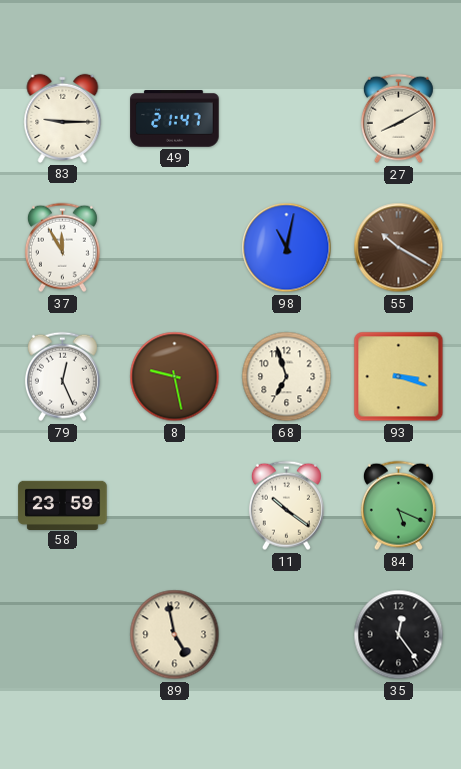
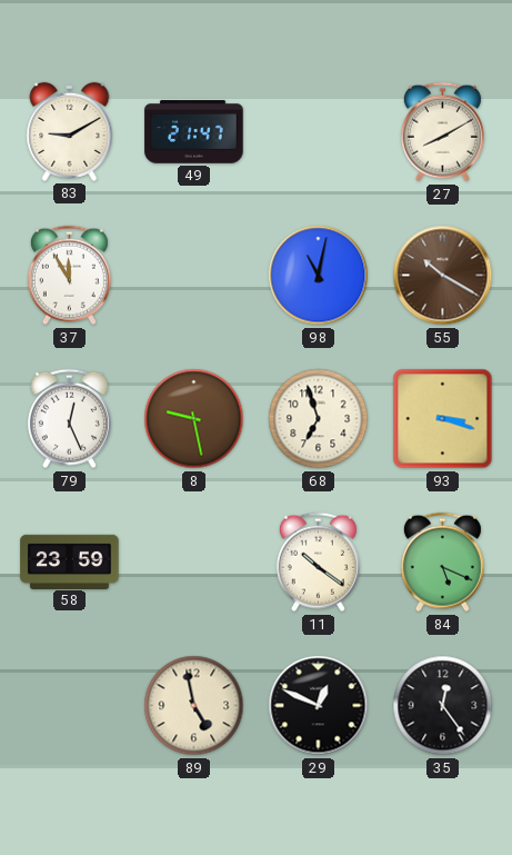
83: 9:15 -> 9:10 (70, 131)
29: none -> 12:49 (319, 706)
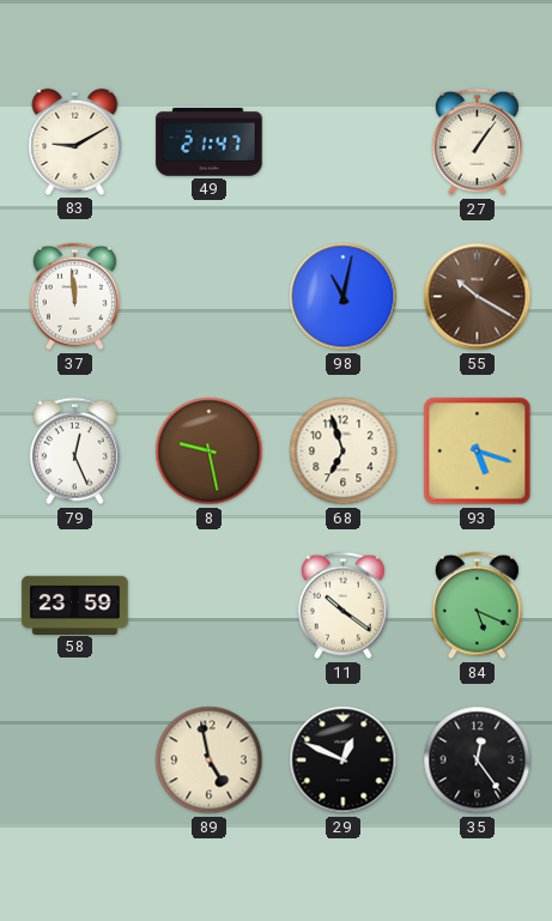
27: 8:10 -> 1:06 (477, 143)
37: 11:55 -> 11:59 (74, 297)
93: 3:18 -> 5:18 (478, 452)
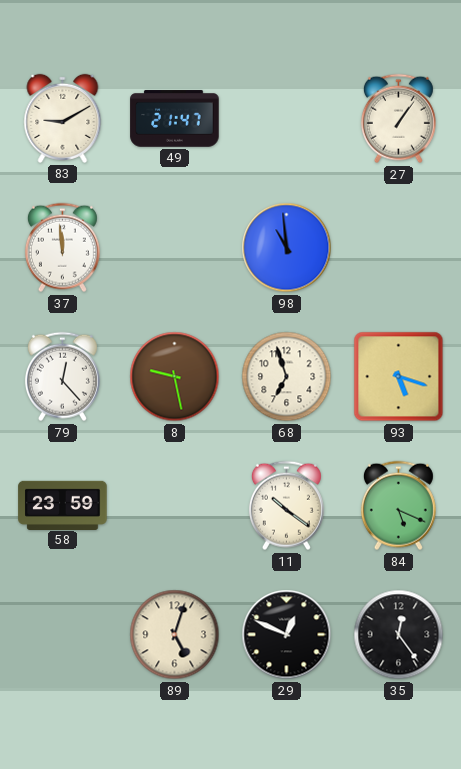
98: 11:02 -> 10:59 (287, 248)
55: 10:20 -> none (478, 297)
79: 12:26 -> 12:23 (62, 377)
89: 4:58 -> 5:03 (175, 635)
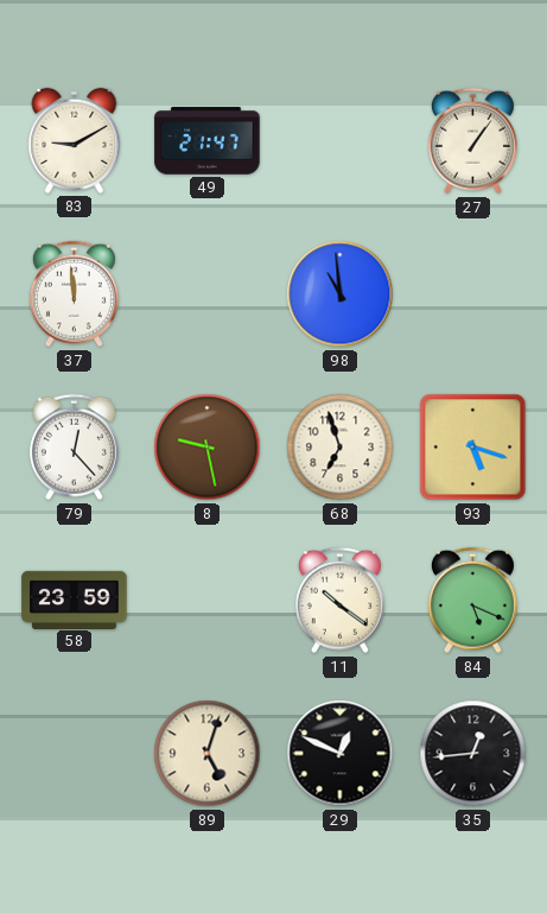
35: 12:24 -> 12:44 (473, 754)
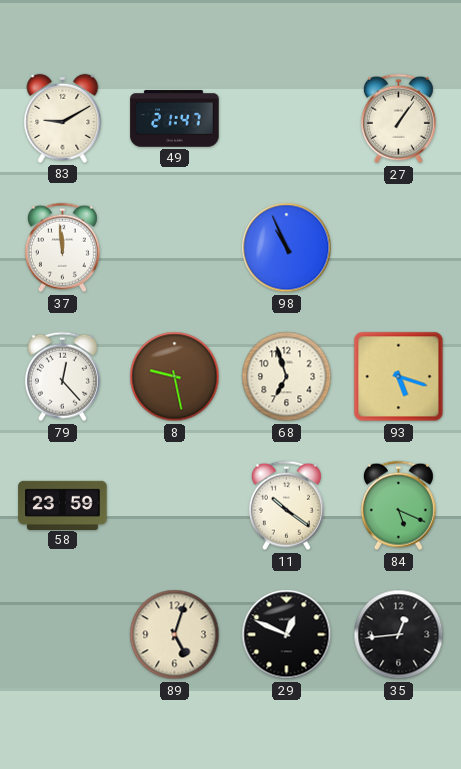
98: 10:59 -> 10:56 (287, 248)
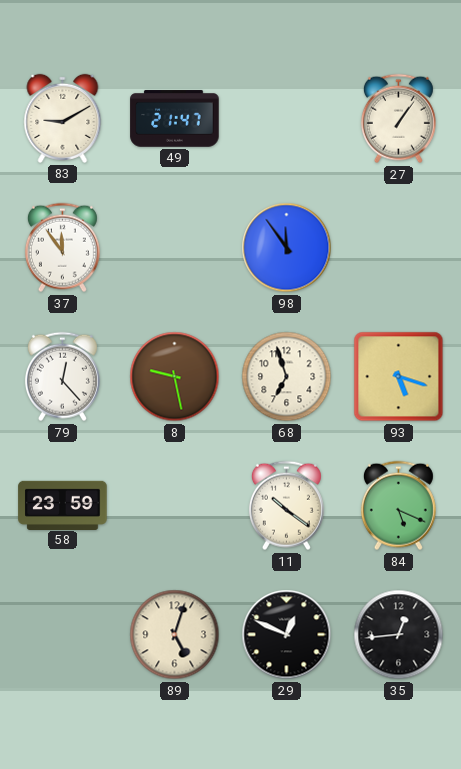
37: 11:59 -> 11:54 (62, 248)
98: 10:56 -> 11:54 (287, 248)
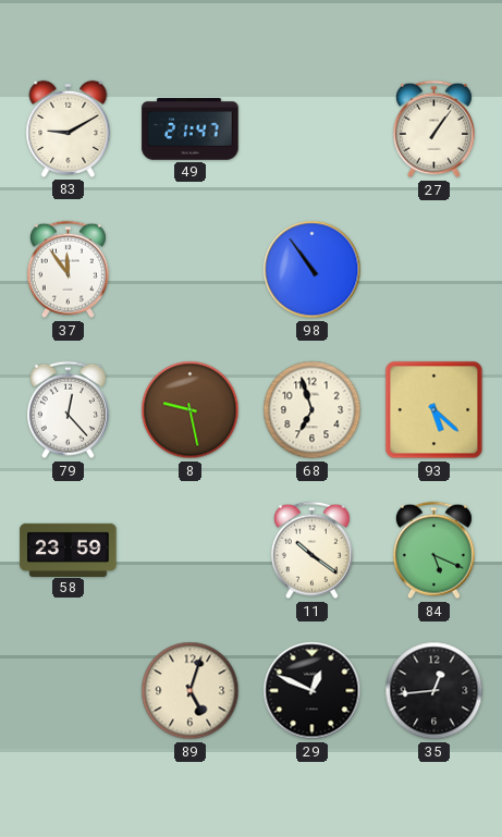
98: 11:54 -> 10:54 (313, 270)
93: 5:18 -> 5:22 (434, 410)
